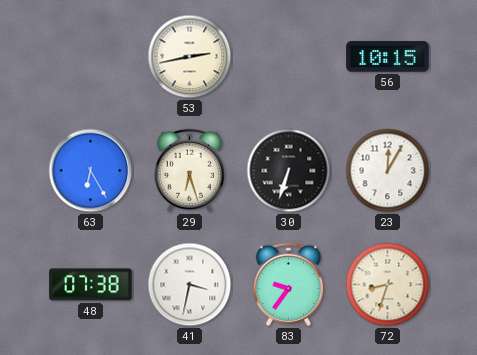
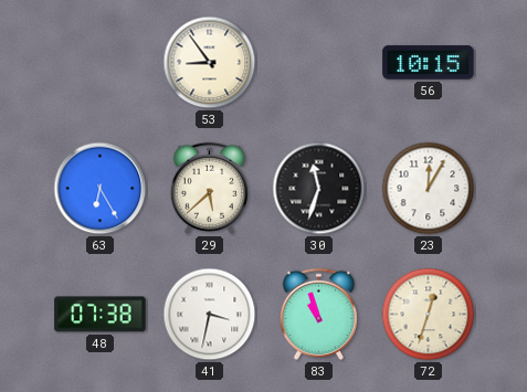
53: 2:43 -> 8:54 (210, 63)
29: 6:27 -> 5:38 (209, 188)
30: 6:33 -> 11:33 (319, 189)
83: 9:36 -> 10:57 (318, 314)
72: 8:33 -> 12:33 (429, 315)
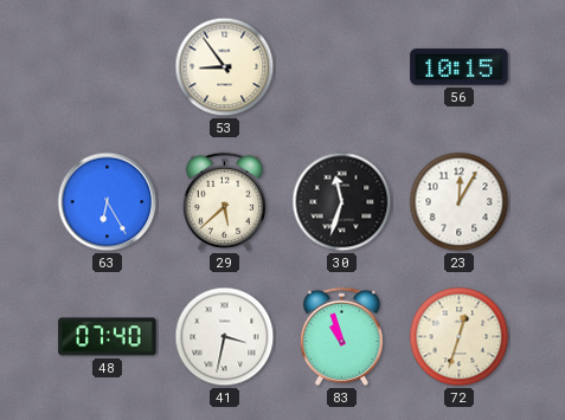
48: 07:38 -> 07:40 (108, 337)
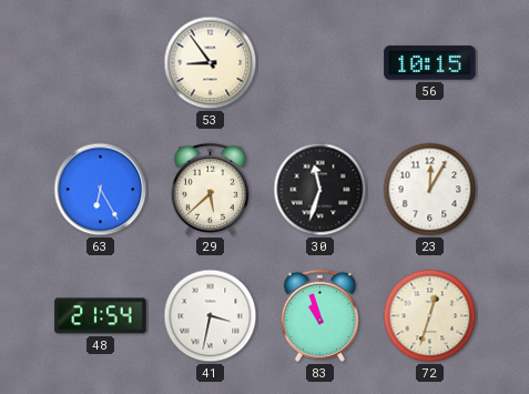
48: 07:40 -> 21:54 (101, 316)
